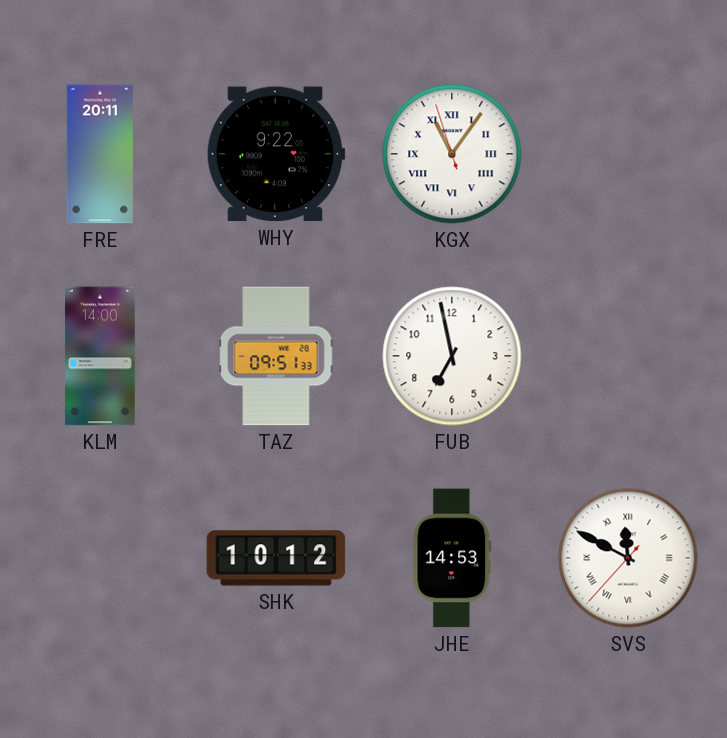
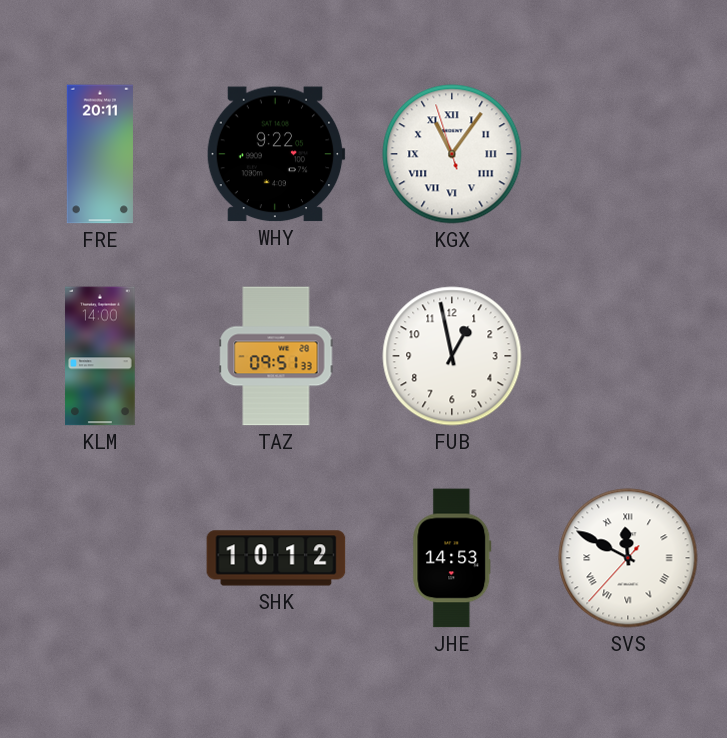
FUB: 6:58 -> 12:58 (452, 356)
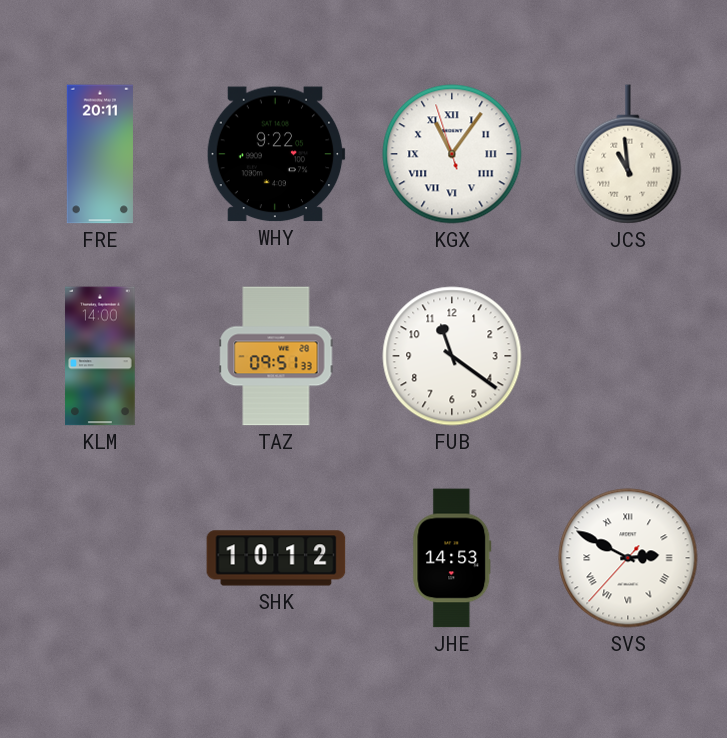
JCS: none -> 10:59 (628, 154)
FUB: 12:58 -> 11:21 (452, 356)
SVS: 11:49 -> 2:49 (628, 558)
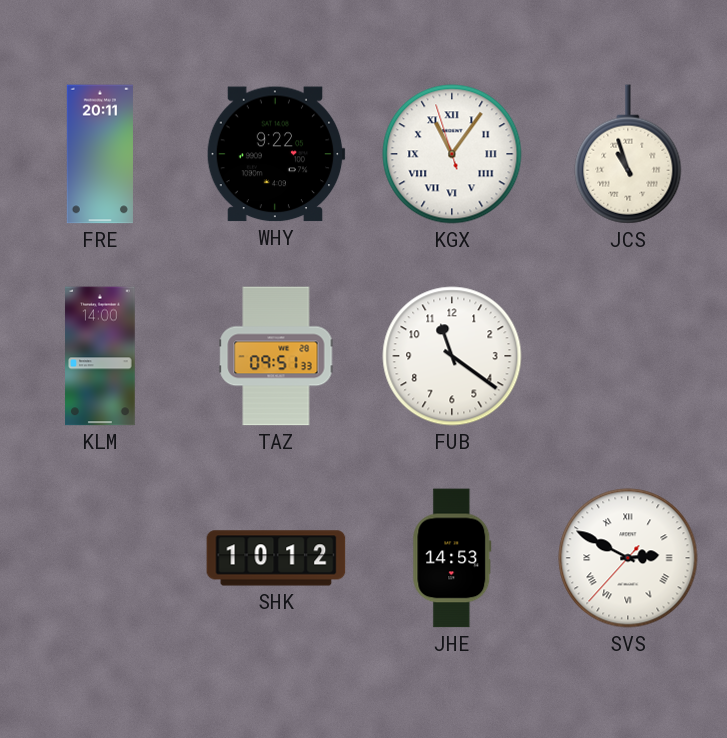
JCS: 10:59 -> 10:57 (628, 154)
